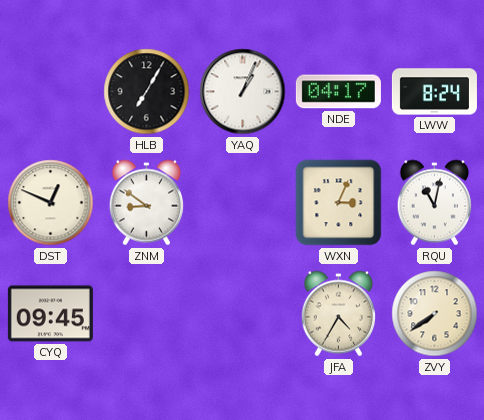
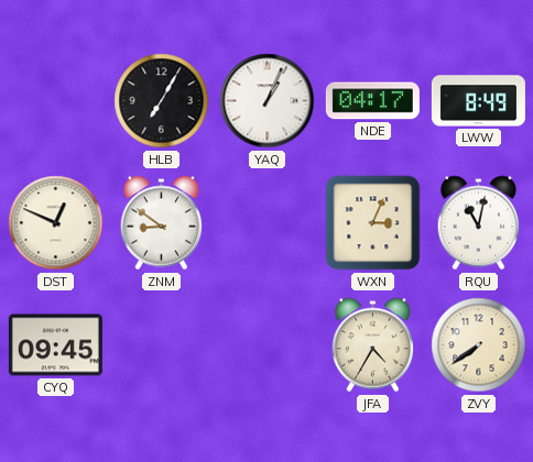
LWW: 8:24 -> 8:49 (478, 101)
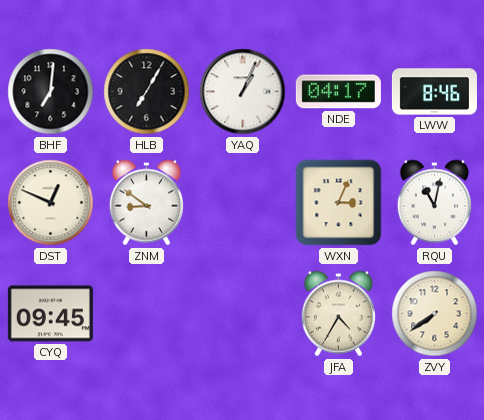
BHF: none -> 7:01 (51, 92)
LWW: 8:49 -> 8:46 (434, 92)
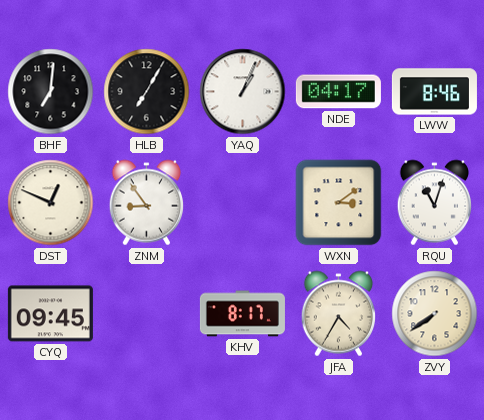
ZNM: 8:51 -> 8:54 (147, 203)
WXN: 3:04 -> 3:09 (339, 203)
RQU: 11:02 -> 11:03 (435, 203)
KHV: none -> 8:17 (242, 314)
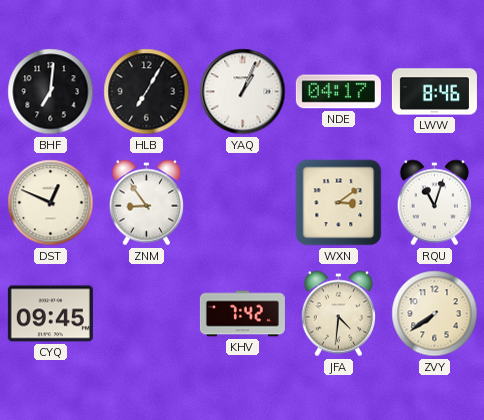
KHV: 8:17 -> 7:42 (242, 314)
JFA: 4:35 -> 4:31 (339, 314)
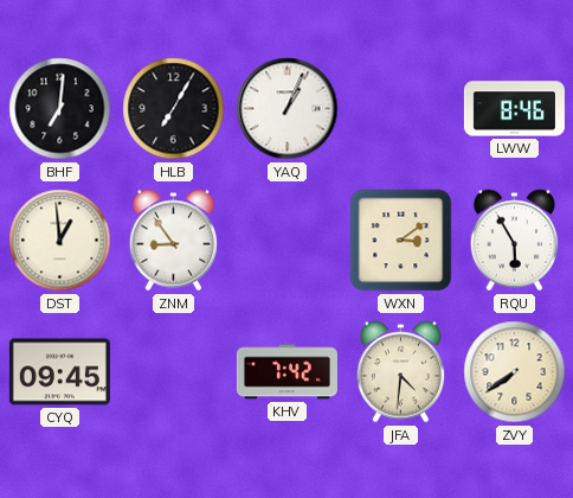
NDE: 04:17 -> none (338, 92)
DST: 12:49 -> 12:59 (60, 241)
RQU: 11:03 -> 5:55 (515, 241)
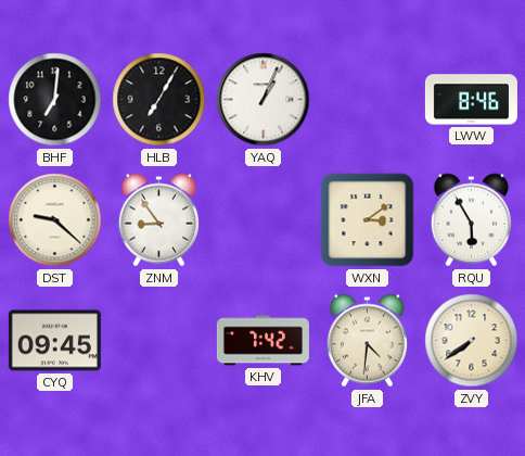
DST: 12:59 -> 9:22 (55, 220)
